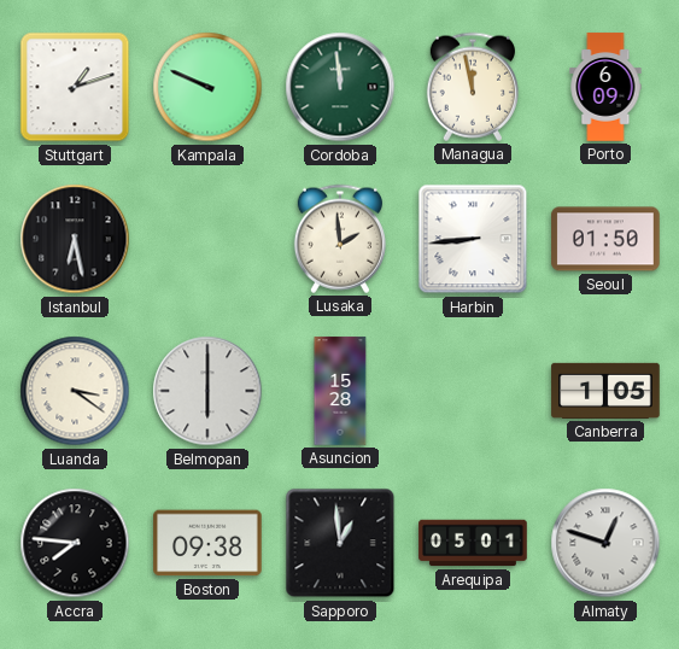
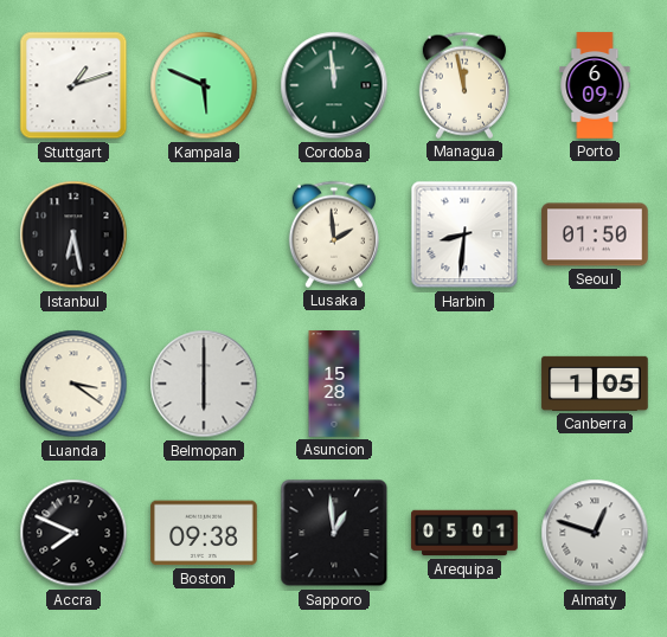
Kampala: 9:49 -> 5:49 (204, 85)
Harbin: 8:44 -> 8:31 (464, 234)
Accra: 7:46 -> 7:49 (73, 533)
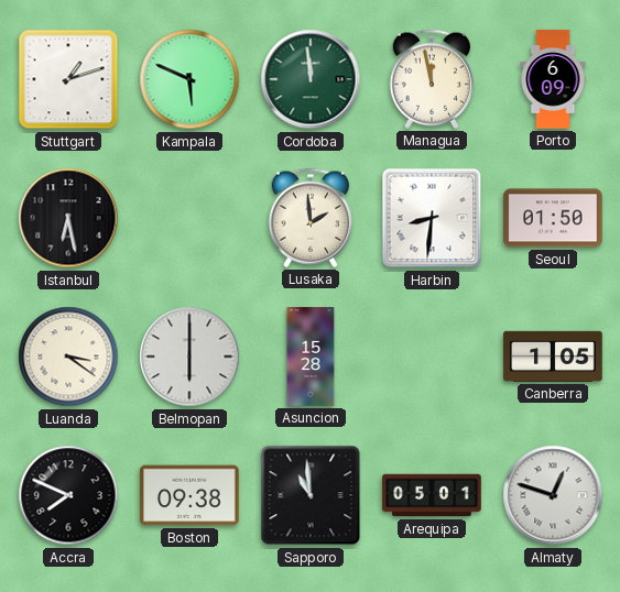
Sapporo: 12:59 -> 10:59 (311, 495)
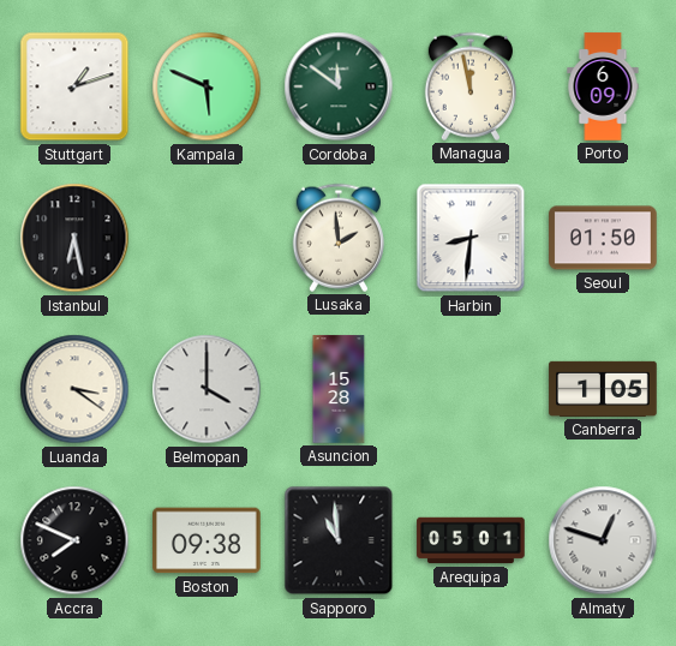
Cordoba: 11:59 -> 11:51 (339, 86)
Belmopan: 6:00 -> 4:00 (207, 389)
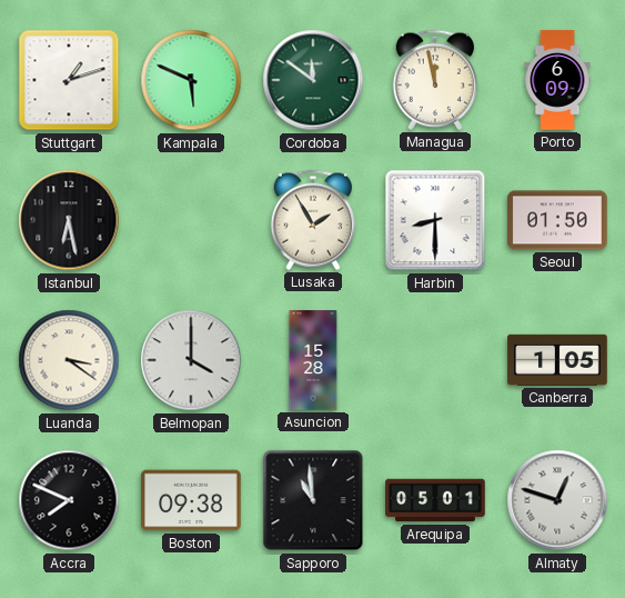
Lusaka: 1:59 -> 1:55 (313, 220)
Harbin: 8:31 -> 8:30 (435, 220)
